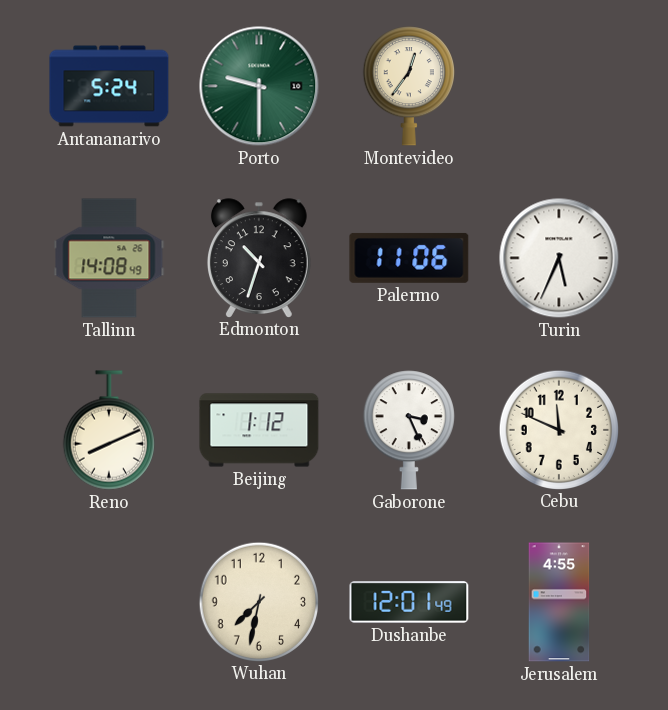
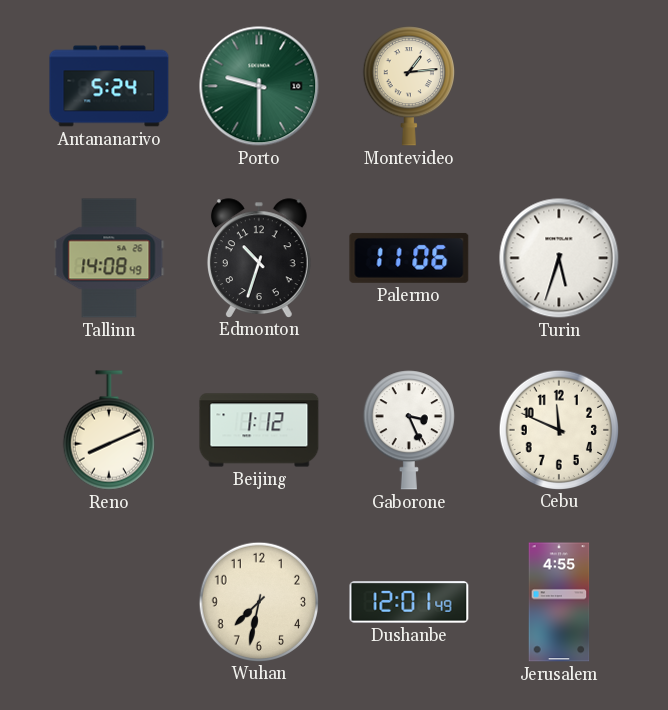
Montevideo: 12:36 -> 1:14 (409, 86)
Turin: 5:34 -> 5:33 (559, 258)
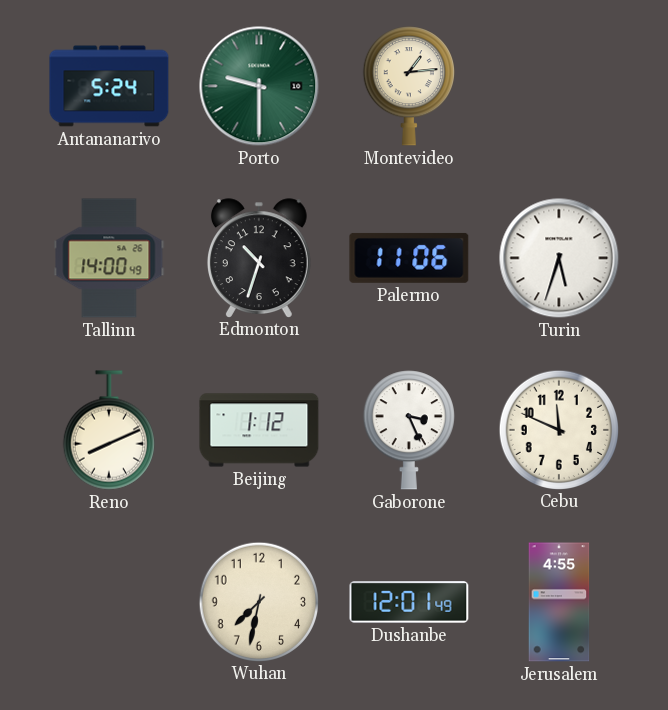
Tallinn: 14:08 -> 14:00 (109, 258)
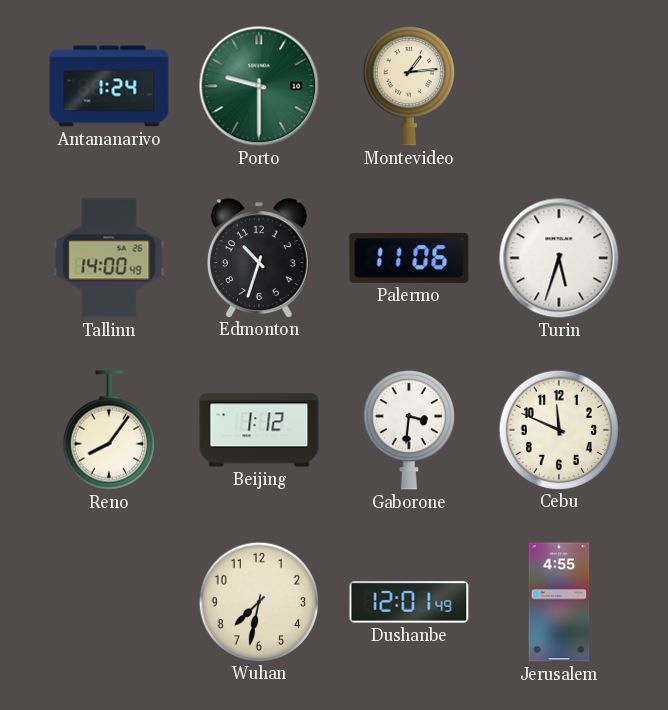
Antananarivo: 5:24 -> 1:24 (109, 86)
Reno: 8:11 -> 8:06 (109, 430)
Gaborone: 3:26 -> 3:31 (409, 430)
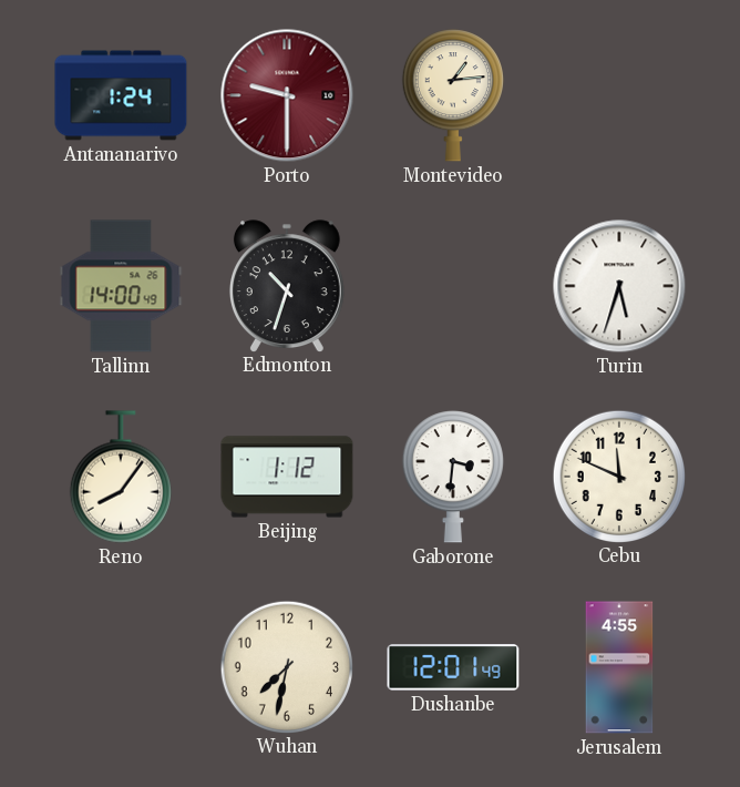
Porto dial: green -> burgundy (287, 95)
Palermo: 11:06 -> none (409, 258)
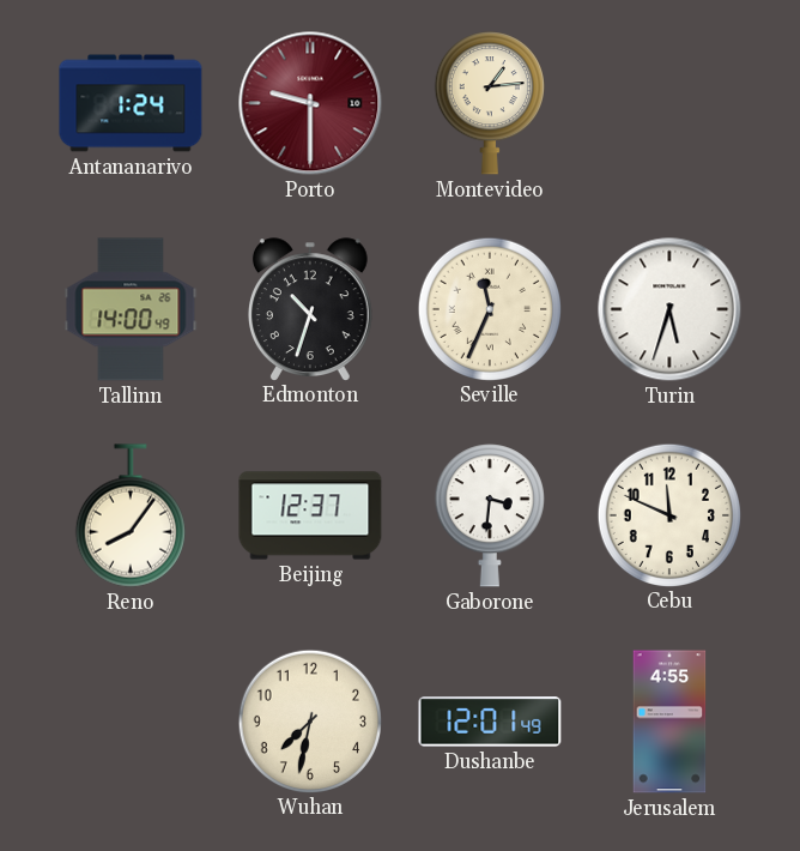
Seville: none -> 11:34 (489, 308)
Beijing: 1:12 -> 12:37 (310, 515)
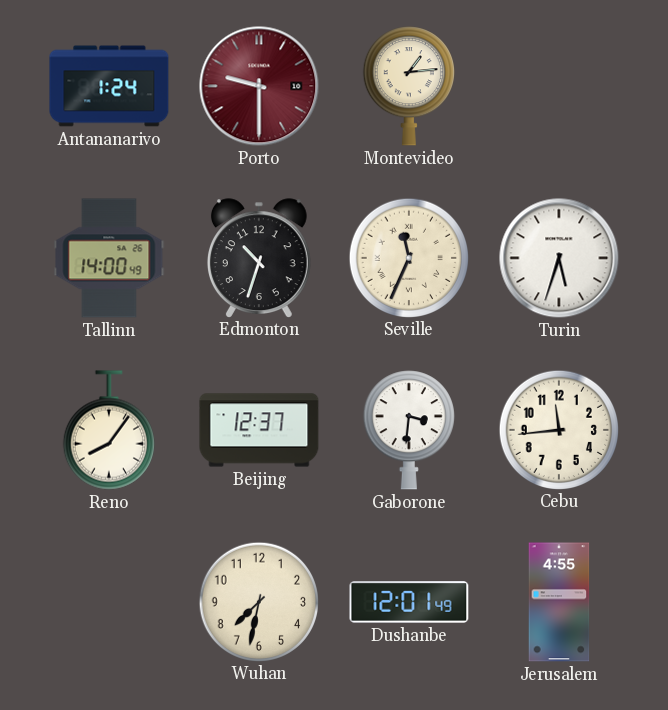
Cebu: 11:49 -> 11:44 (558, 429)
